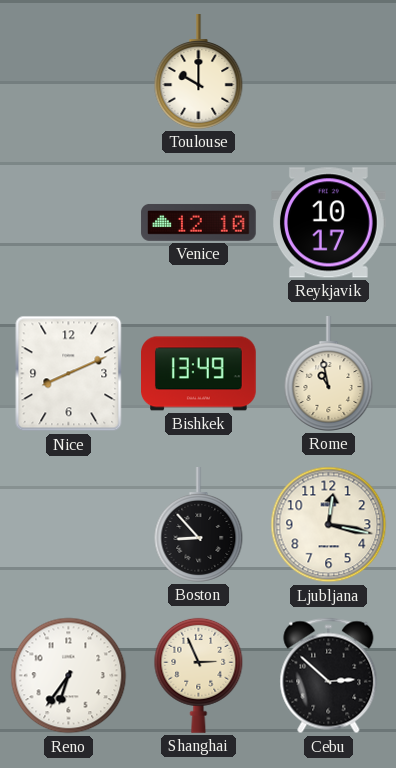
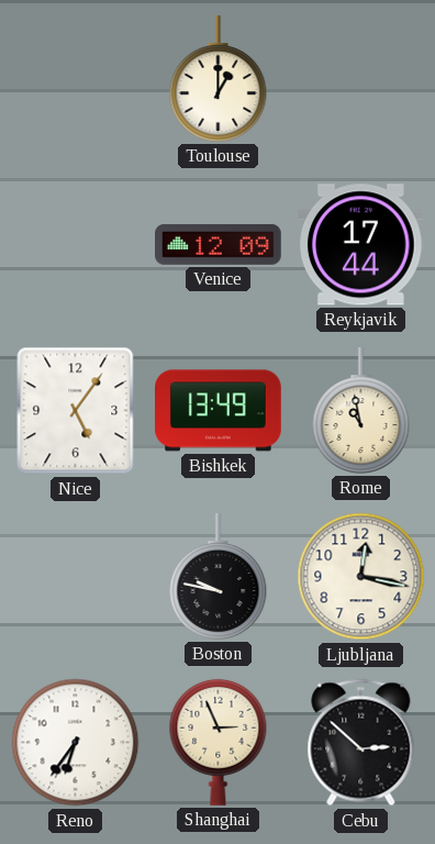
Toulouse: 10:00 -> 1:00 (219, 79)
Venice: 12:10 -> 12:09 (219, 244)
Reykjavik: 10:17 -> 17:44 (361, 245)
Nice: 8:11 -> 5:06 (76, 411)
Boston: 8:53 -> 9:47 (219, 577)
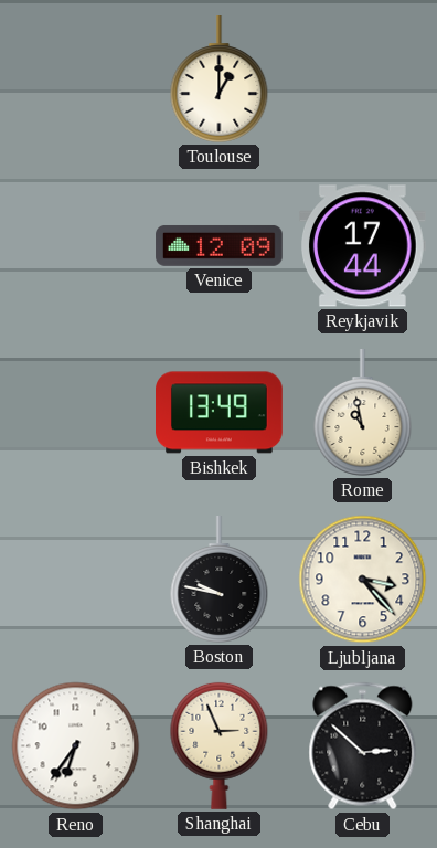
Nice: 5:06 -> none (76, 411)
Ljubljana: 12:17 -> 3:23 (363, 580)
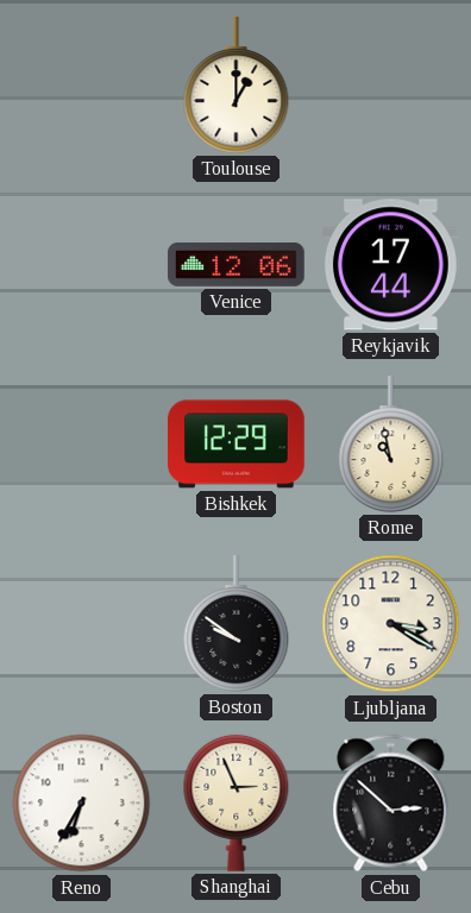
Venice: 12:09 -> 12:06 (237, 264)
Bishkek: 13:49 -> 12:29 (237, 445)
Boston: 9:47 -> 9:51 (237, 624)
Ljubljana: 3:23 -> 3:20 (391, 624)
Reno: 6:36 -> 6:35 (82, 804)
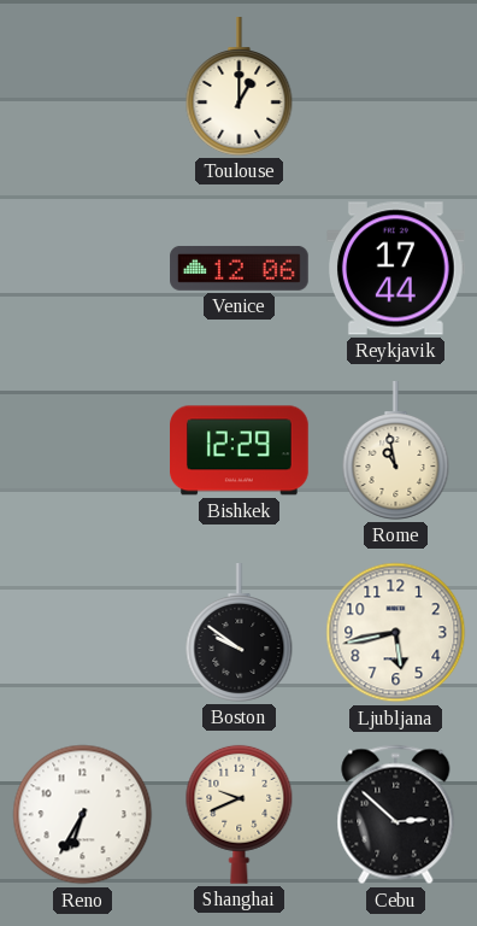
Ljubljana: 3:20 -> 5:43 (396, 633)
Shanghai: 2:56 -> 9:41 (240, 814)
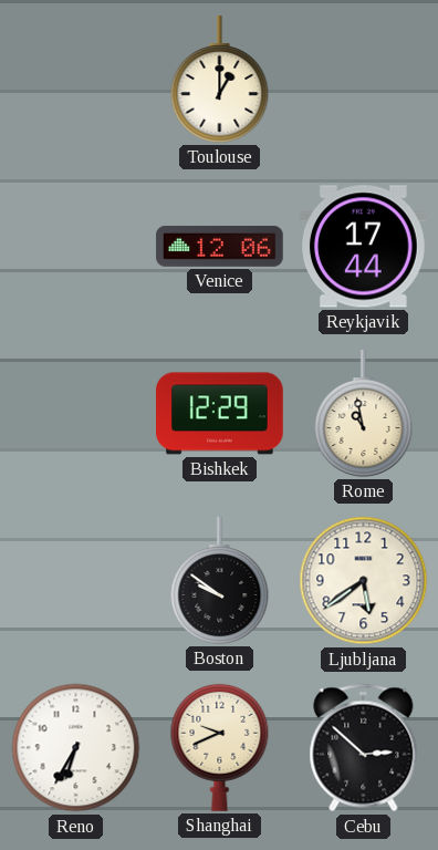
Ljubljana: 5:43 -> 5:39 (364, 581)
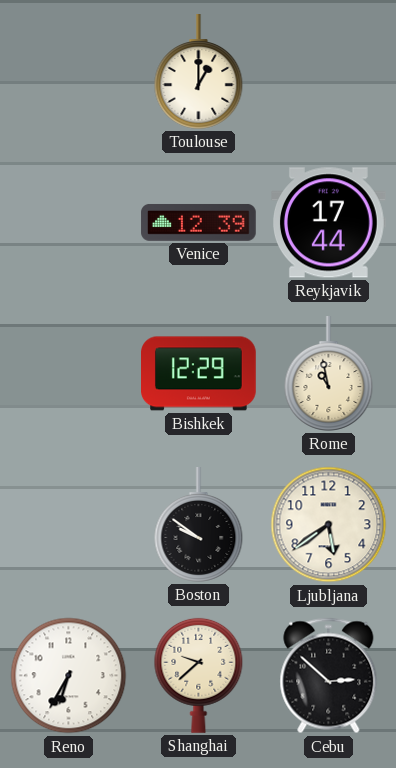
Venice: 12:06 -> 12:39 (199, 222)
Shanghai: 9:41 -> 9:38 (199, 675)
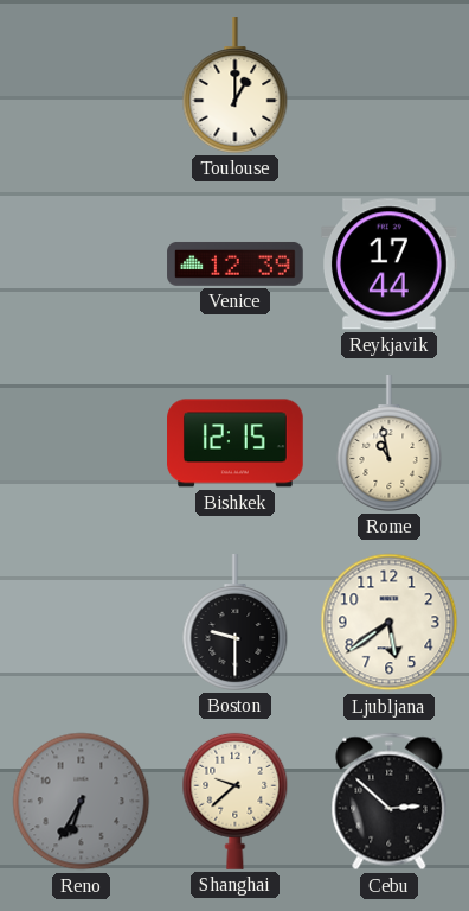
Bishkek: 12:29 -> 12:15 (236, 444)
Boston: 9:51 -> 9:30 (236, 623)
Reno dial: white -> grey (82, 802)
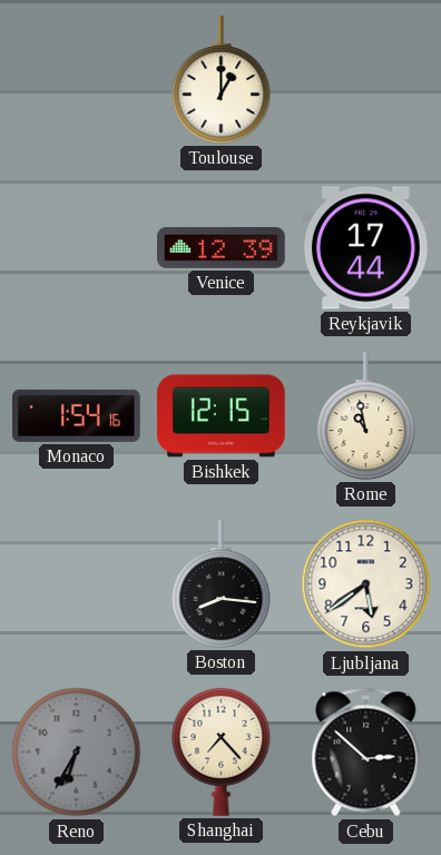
Monaco: none -> 1:54 (77, 415)
Boston: 9:30 -> 8:16 (222, 584)
Shanghai: 9:38 -> 7:23 (222, 751)
